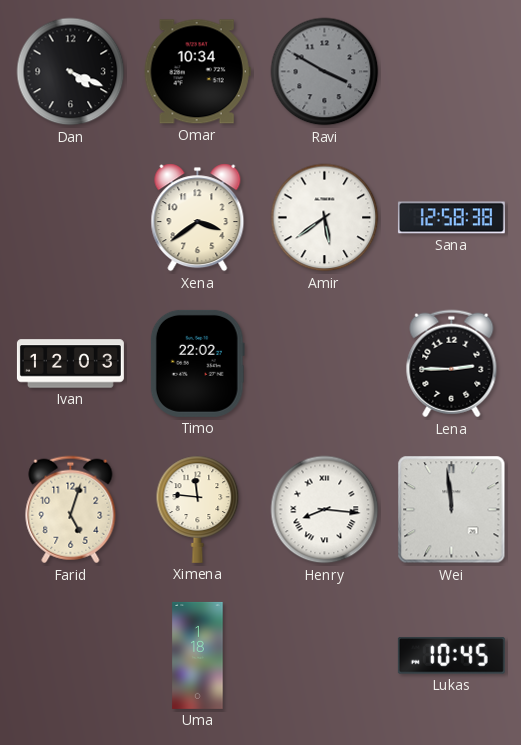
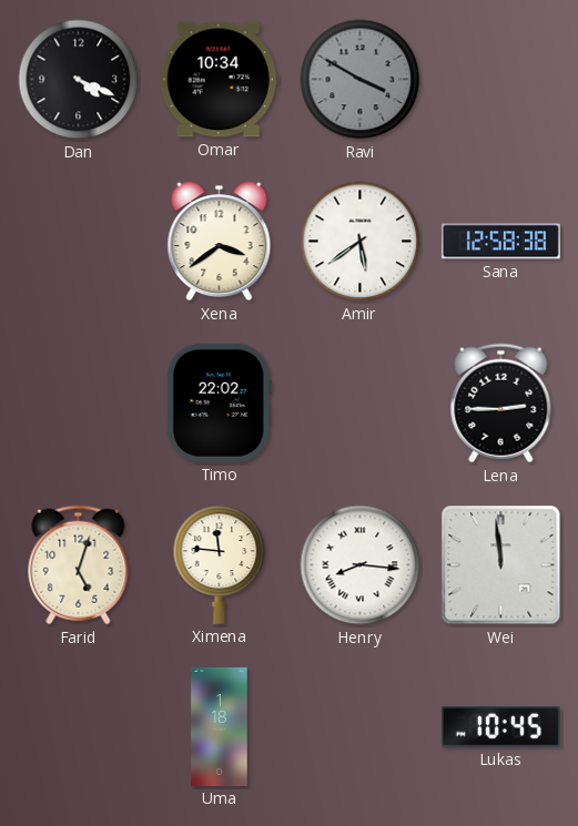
Ivan: 12:03 -> none (70, 364)
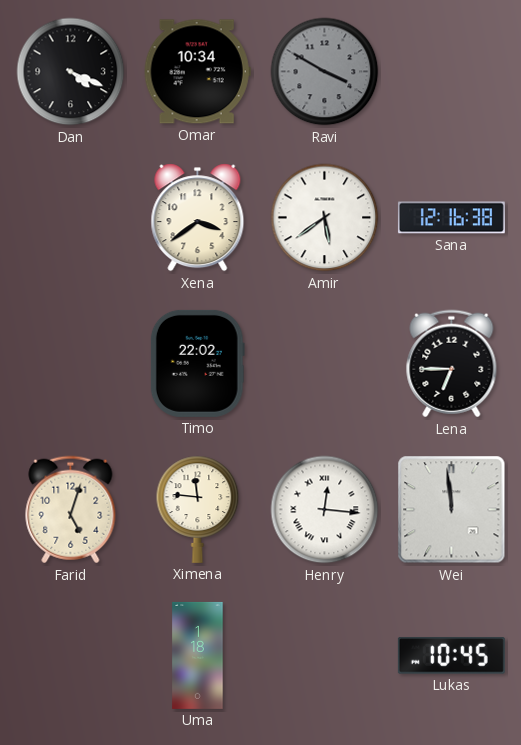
Sana: 12:58 -> 12:16 (451, 218)
Lena: 2:45 -> 6:45 (452, 364)
Henry: 8:16 -> 12:16 (325, 510)
